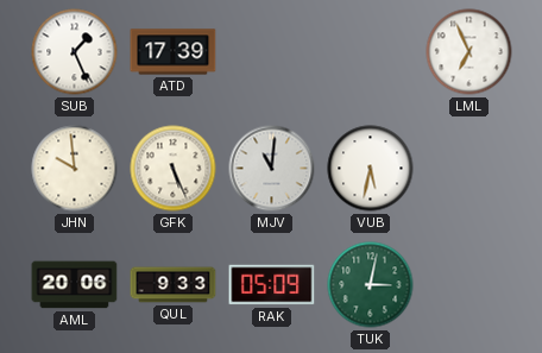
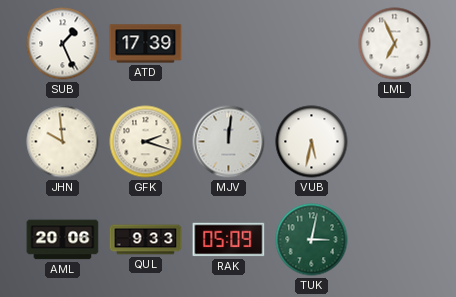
GFK: 5:26 -> 2:18 (146, 142)
MJV: 11:01 -> 12:01 (229, 142)
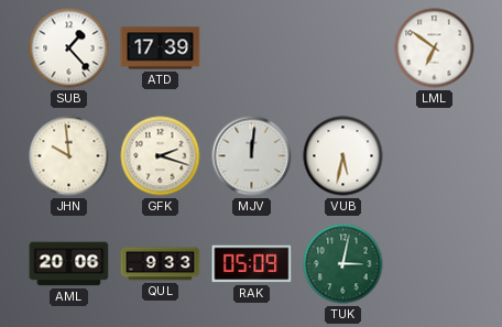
SUB: 1:26 -> 1:23 (69, 48)
LML: 6:56 -> 6:51 (435, 48)
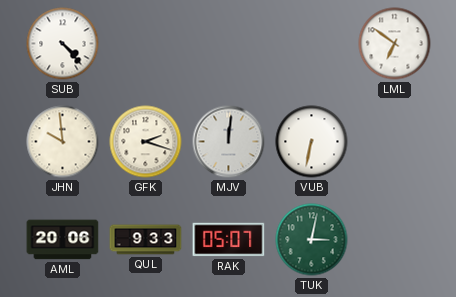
SUB: 1:23 -> 4:23 (63, 44)
ATD: 17:39 -> none (161, 48)
VUB: 5:32 -> 6:32 (312, 142)
RAK: 05:09 -> 05:07 (229, 240)
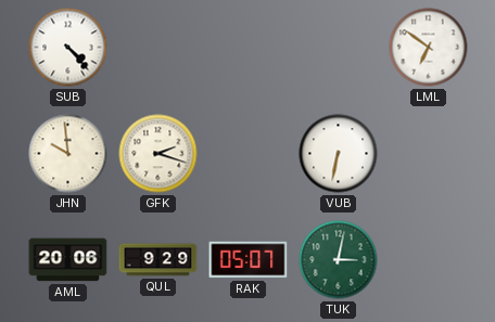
MJV: 12:01 -> none (229, 142)
QUL: 9:33 -> 9:29 (158, 260)
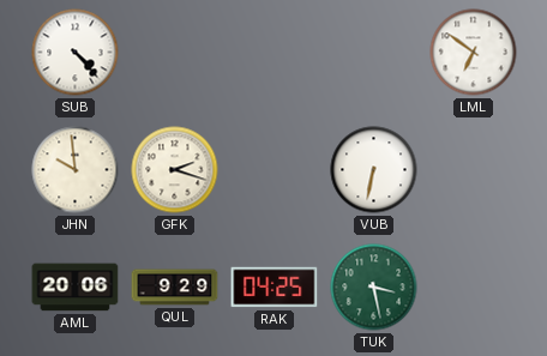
RAK: 05:07 -> 04:25 (275, 288)
TUK: 3:02 -> 3:28 (374, 288)
